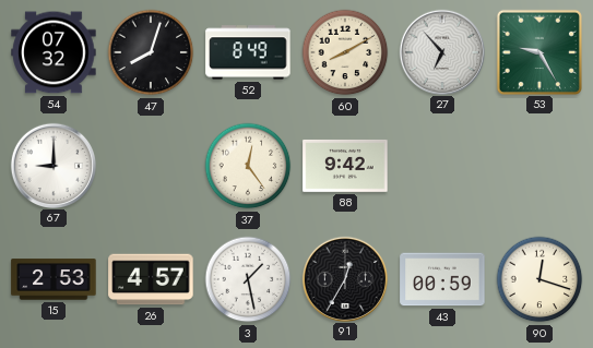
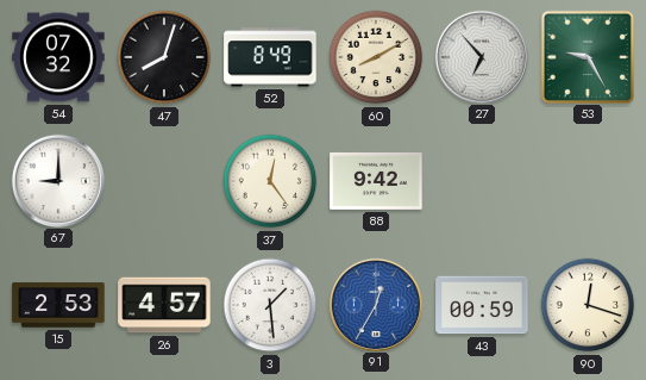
3: 1:28 -> 1:29 (270, 305)
91 dial: black -> blue (375, 304)
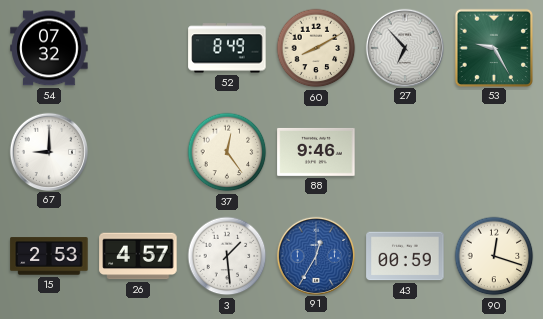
47: 8:03 -> none (164, 57)
88: 9:42 -> 9:46 (316, 152)
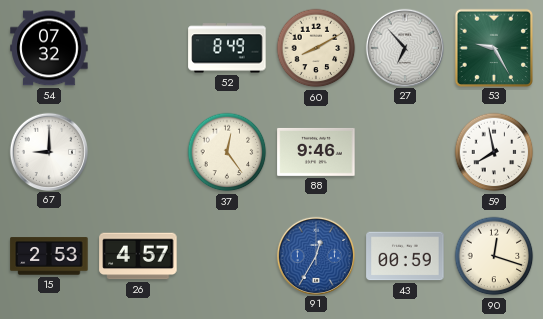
59: none -> 7:58 (494, 152)
3: 1:29 -> none (227, 256)
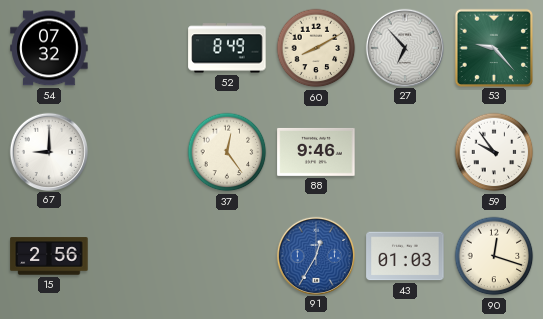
53: 9:25 -> 9:23 (493, 47)
59: 7:58 -> 9:54 (494, 152)
15: 2:53 -> 2:56 (49, 256)
26: 4:57 -> none (138, 256)
43: 00:59 -> 01:03 (405, 256)
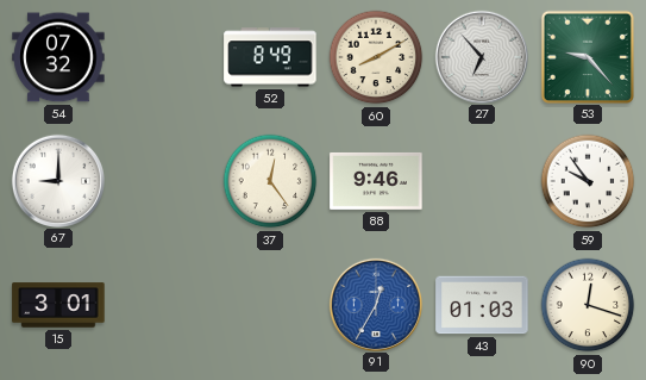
15: 2:56 -> 3:01 (58, 305)
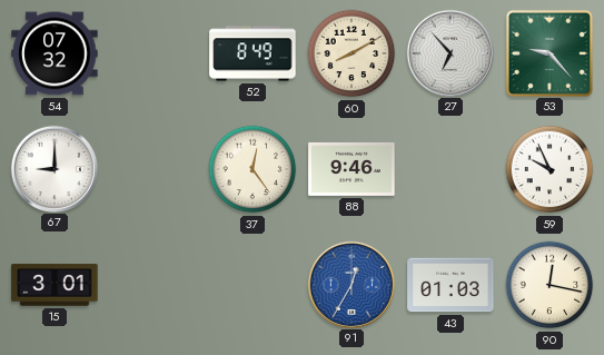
59: 9:54 -> 9:56 (549, 169)
90: 12:18 -> 12:17 (549, 285)
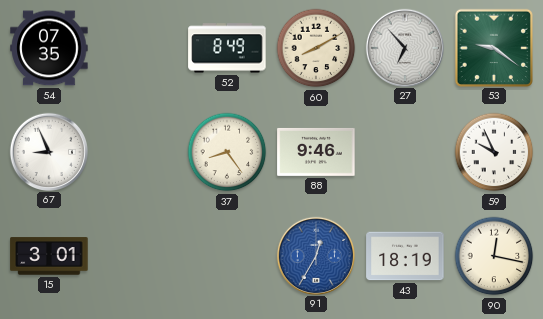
54: 07:32 -> 07:35 (49, 48)
53: 9:23 -> 9:21 (493, 47)
67: 9:00 -> 8:56 (48, 151)
37: 12:24 -> 8:24 (227, 152)
43: 01:03 -> 18:19 (405, 256)
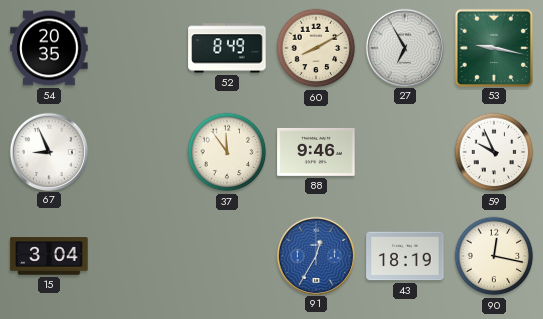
54: 07:35 -> 20:35 (49, 48)
27: 6:53 -> 6:55 (404, 47)
53: 9:21 -> 9:17 (493, 47)
37: 8:24 -> 11:54 (227, 152)
15: 3:01 -> 3:04 (49, 256)
